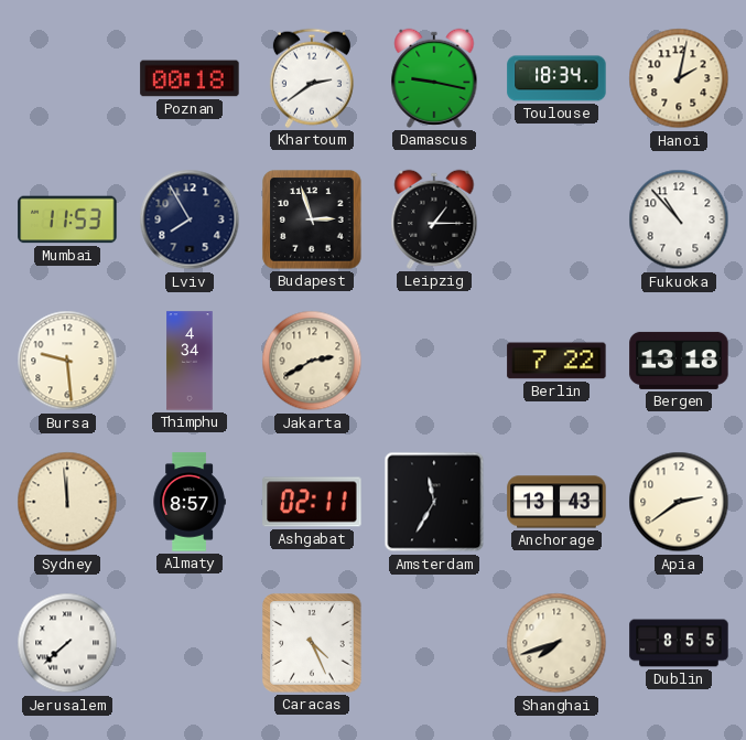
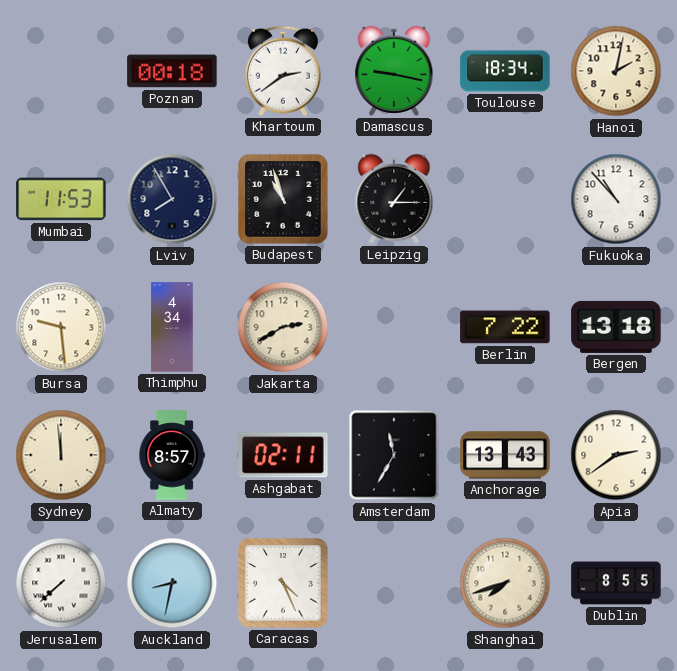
Budapest: 2:57 -> 10:57 (283, 199)
Auckland: none -> 8:32 (172, 583)
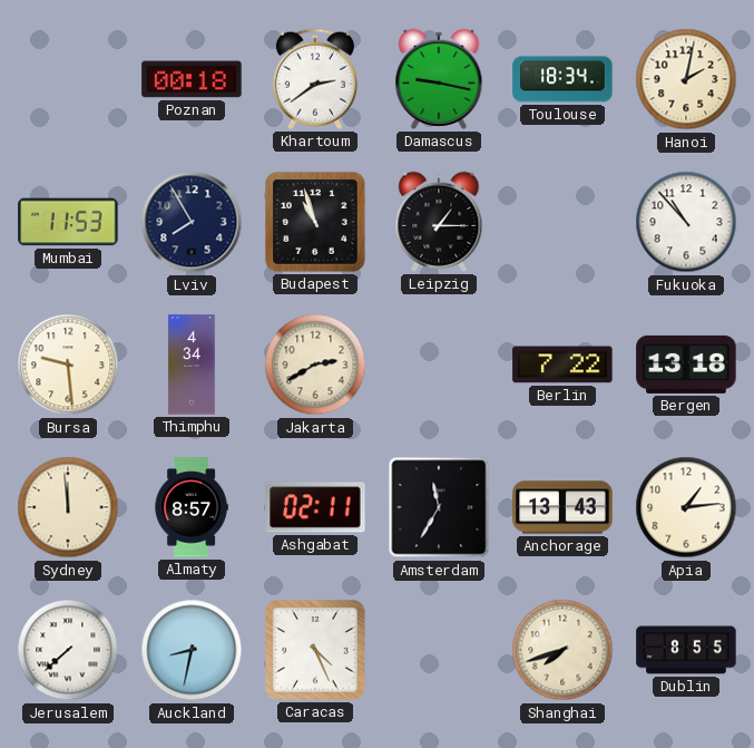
Apia: 2:39 -> 1:14 (686, 507)
